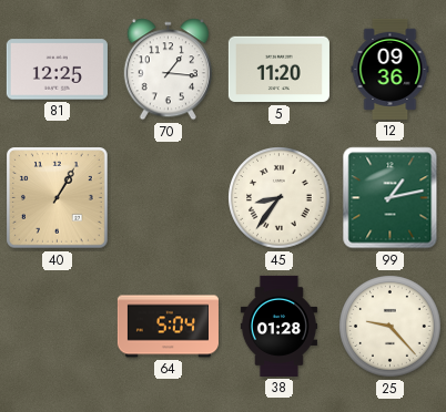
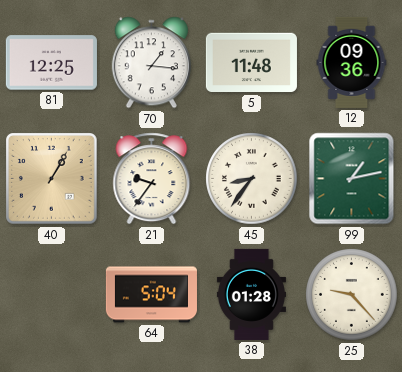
5: 11:20 -> 11:48 (251, 63)
21: none -> 9:36 (152, 179)
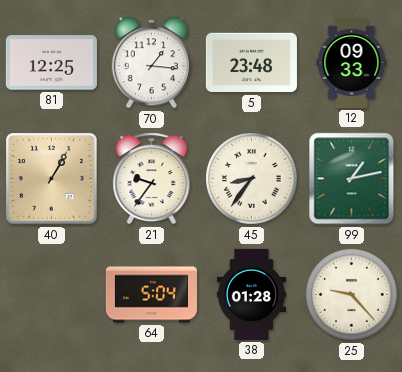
5: 11:48 -> 23:48 (251, 63)
12: 09:36 -> 09:33 (352, 62)
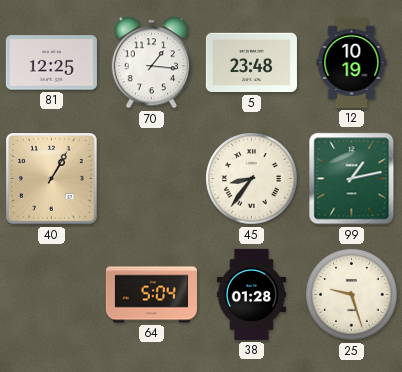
12: 09:33 -> 10:19 (352, 62)
21: 9:36 -> none (152, 179)
25: 9:23 -> 9:27 (352, 295)
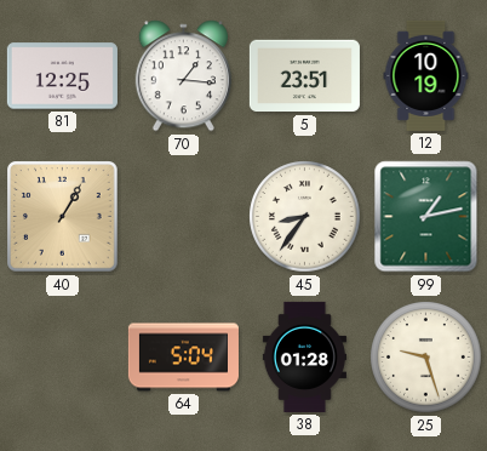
5: 23:48 -> 23:51 (304, 76)
